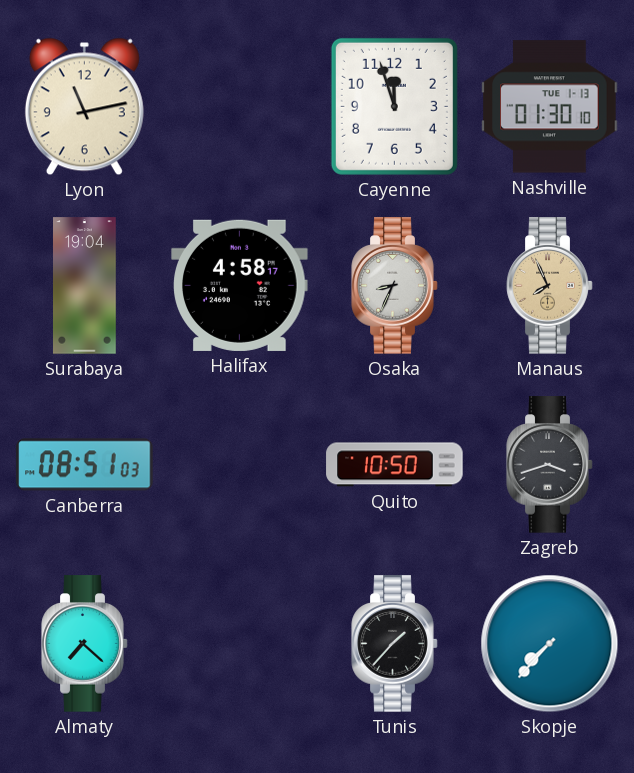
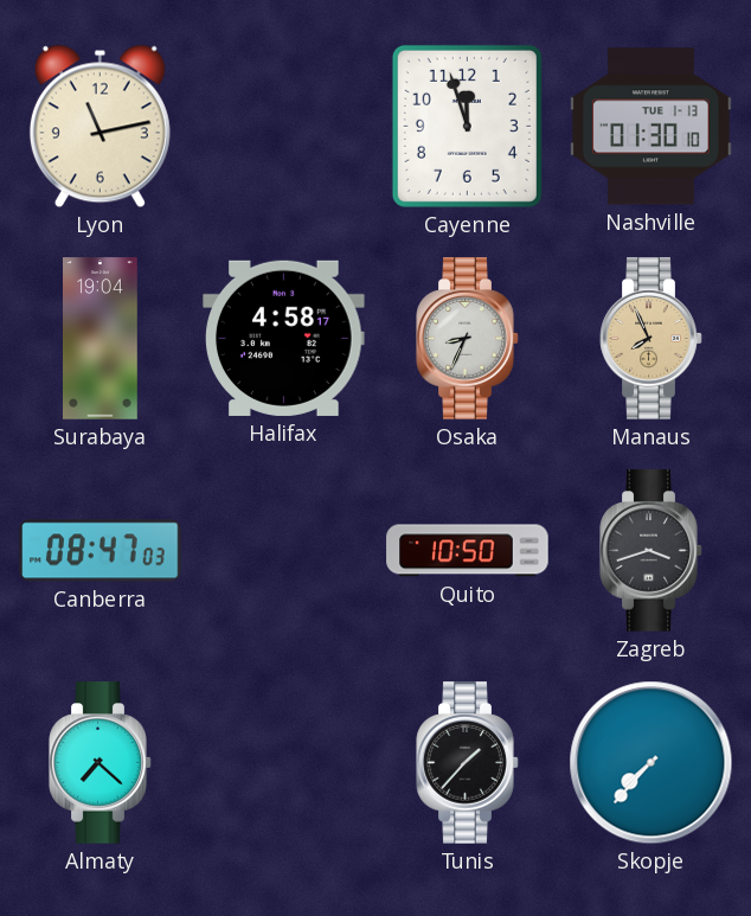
Canberra: 08:51 -> 08:47 (101, 551)
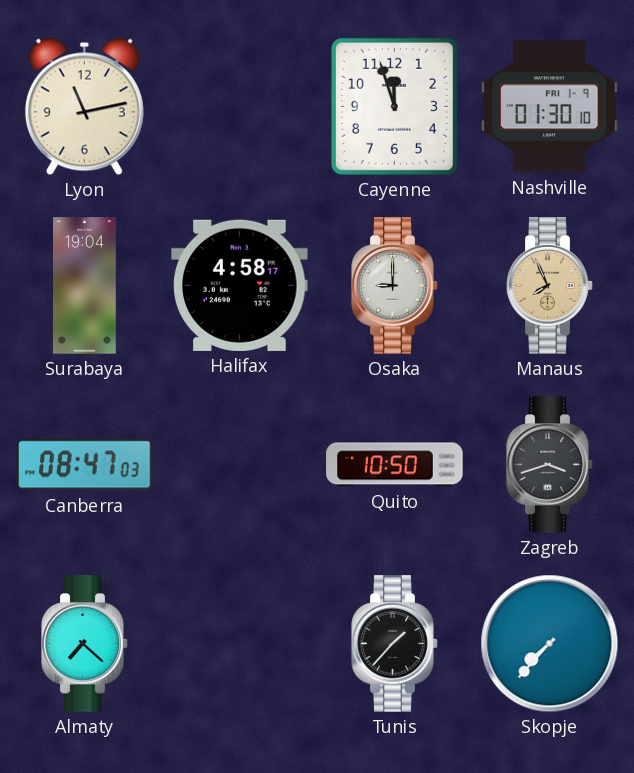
Nashville date: TUE 1-13 -> FRI 1-9 (550, 107)
Osaka: 8:34 -> 9:00 (395, 286)
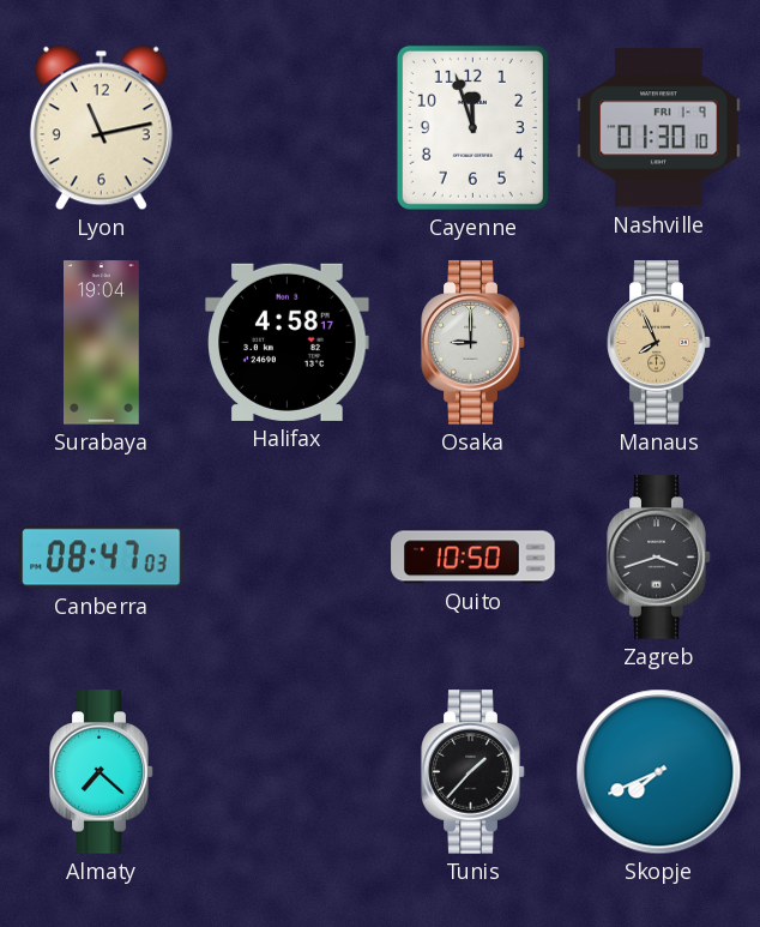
Skopje: 7:37 -> 7:41 (659, 772)
